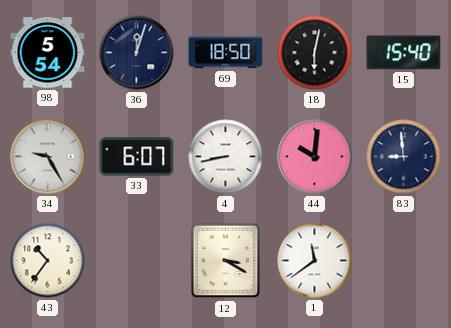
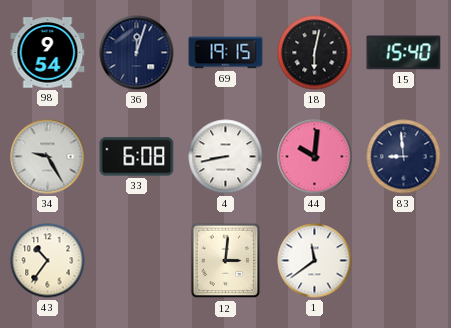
98: 5:54 -> 9:54 (48, 53)
69: 18:50 -> 19:15 (226, 53)
33: 6:07 -> 6:08 (137, 157)
12: 3:20 -> 3:01 (226, 261)
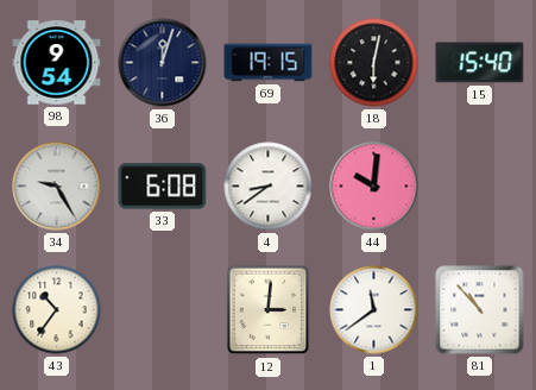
4: 8:43 -> 8:39 (269, 187)
83: 8:59 -> none (404, 157)
81: none -> 10:53 (480, 310)
